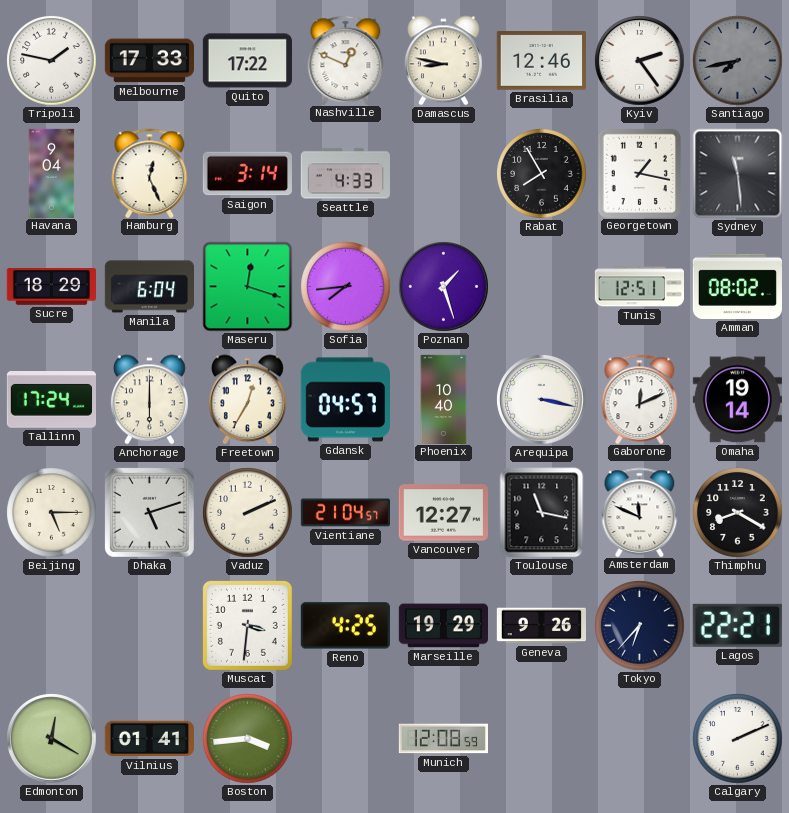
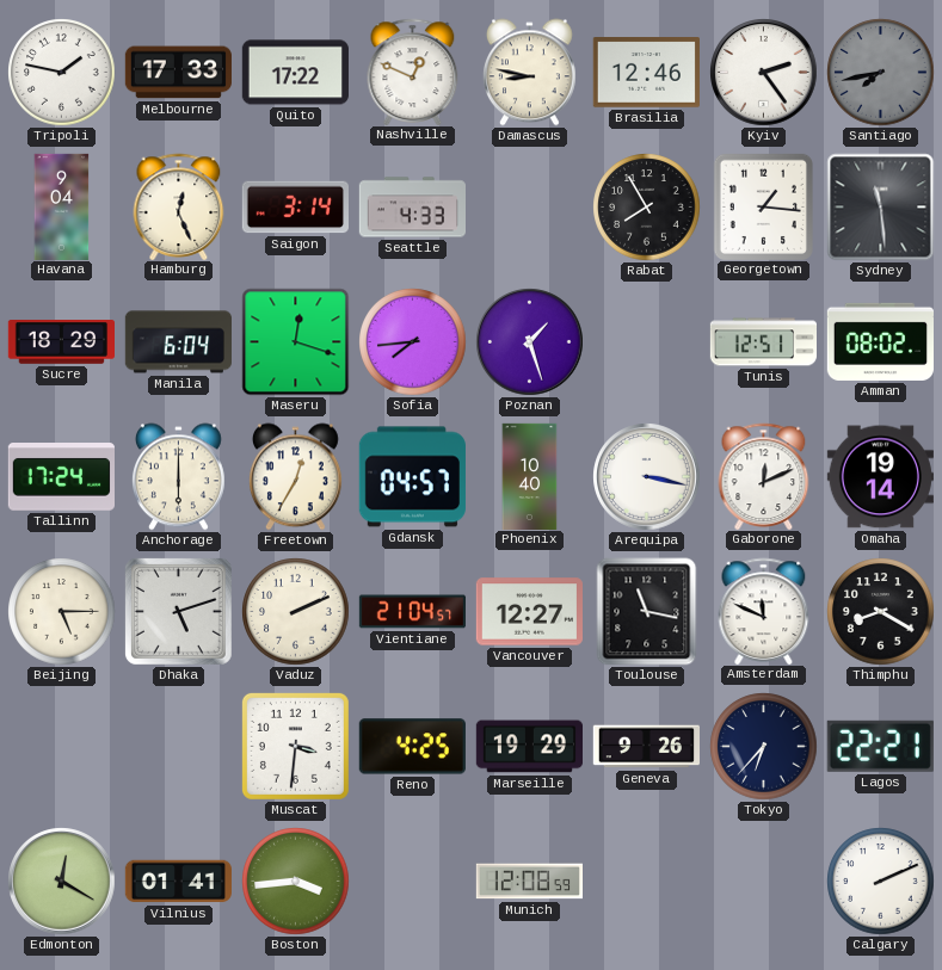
Georgetown: 1:17 -> 1:16 (763, 206)
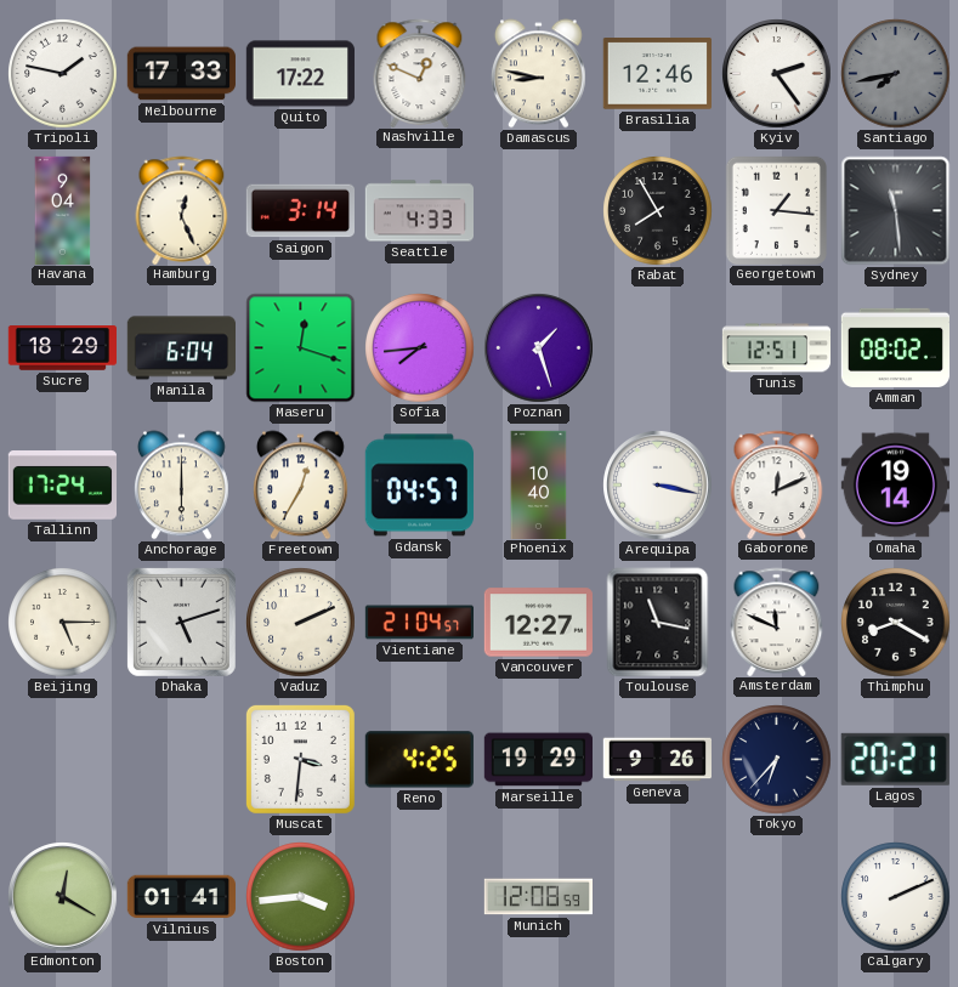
Lagos: 22:21 -> 20:21 (895, 759)
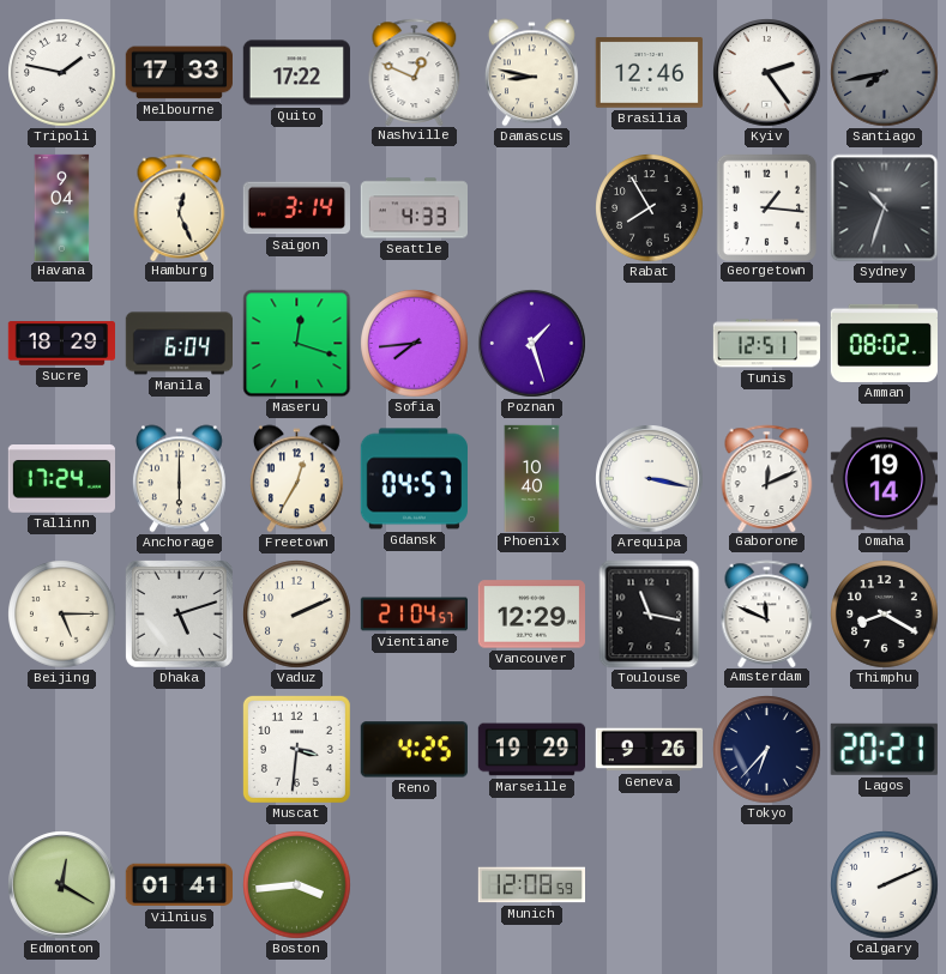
Sydney: 11:29 -> 10:33 (885, 208)
Vancouver: 12:27 -> 12:29 (531, 615)
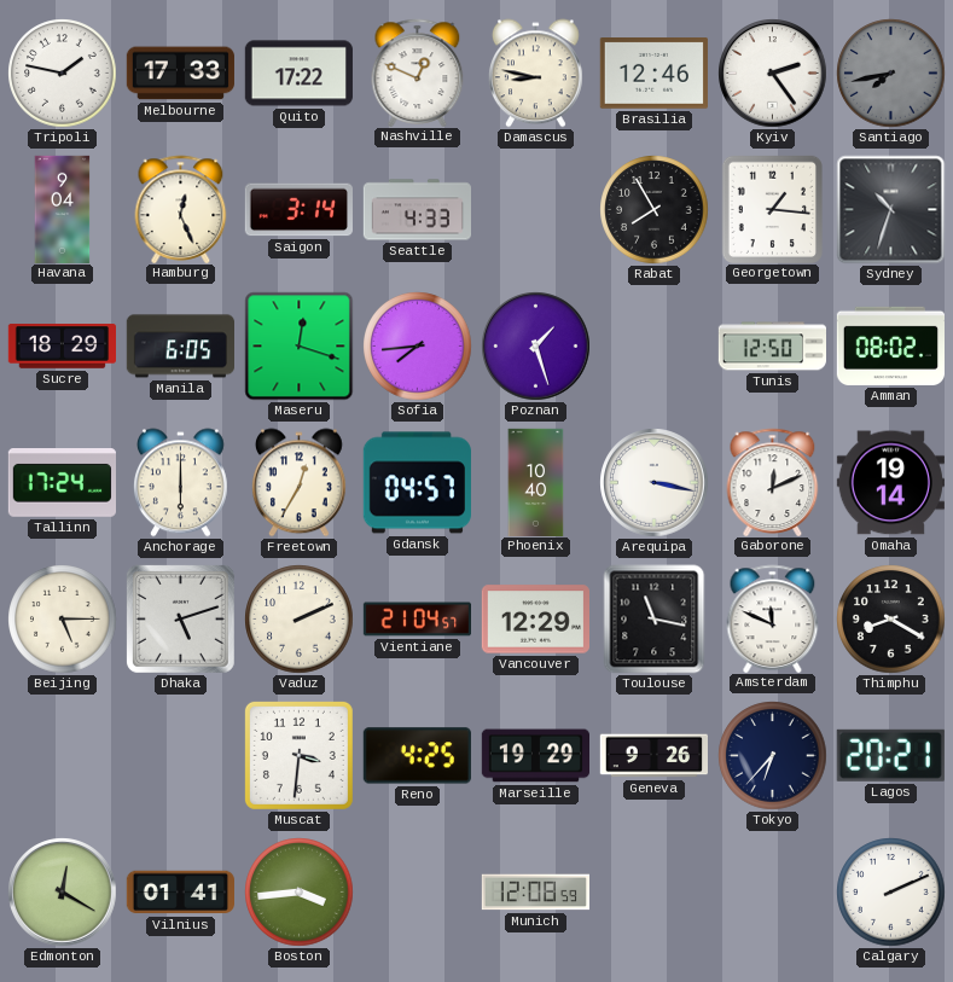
Manila: 6:04 -> 6:05 (180, 347)
Tunis: 12:51 -> 12:50 (772, 347)
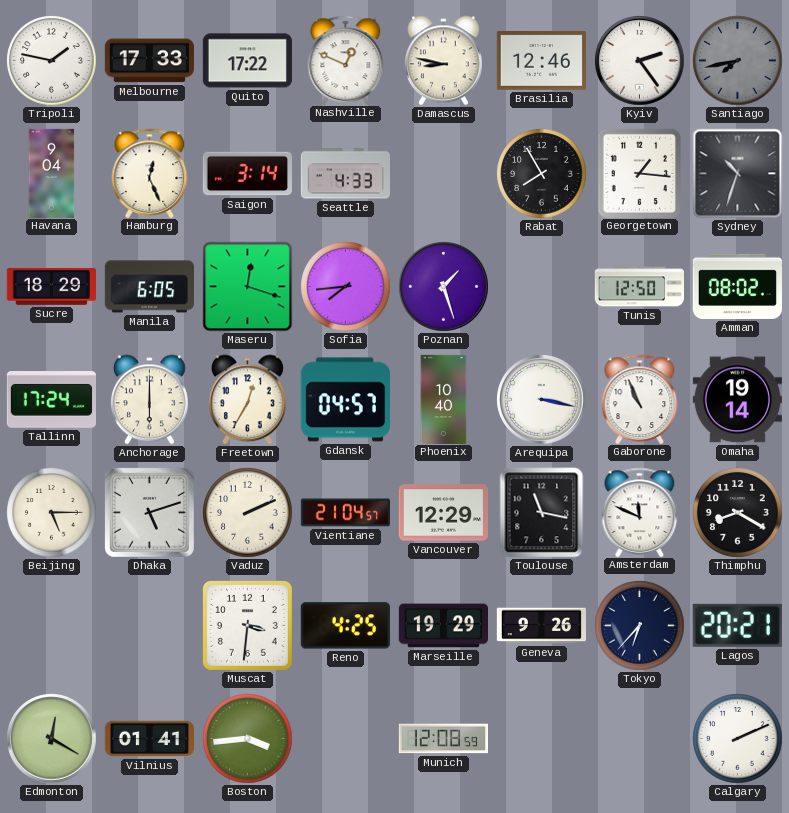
Gaborone: 12:11 -> 10:56 (640, 399)
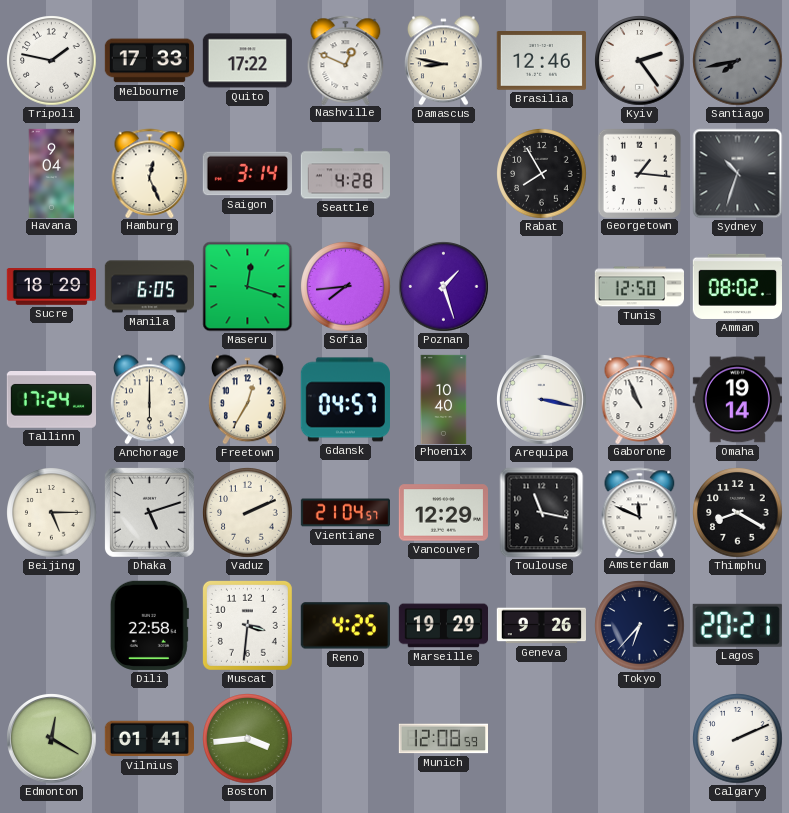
Seattle: 4:33 -> 4:28 (345, 174)
Dili: none -> 22:58 (149, 625)
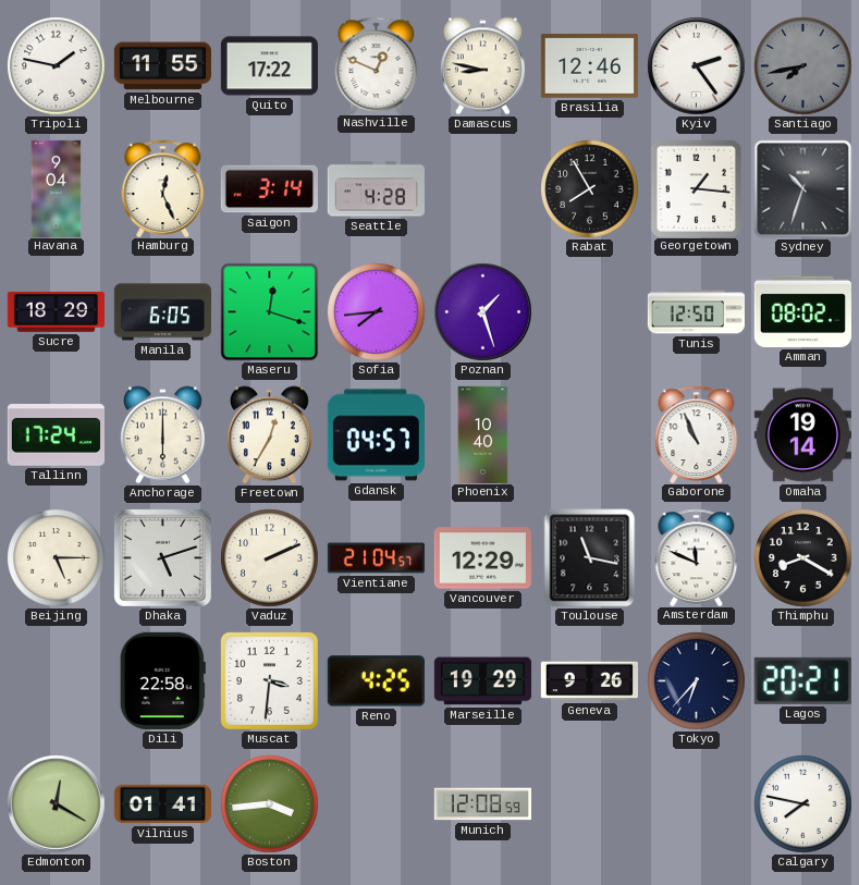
Melbourne: 17:33 -> 11:55 (162, 66)
Arequipa: 3:17 -> none (542, 400)
Calgary: 2:11 -> 7:47 (803, 804)
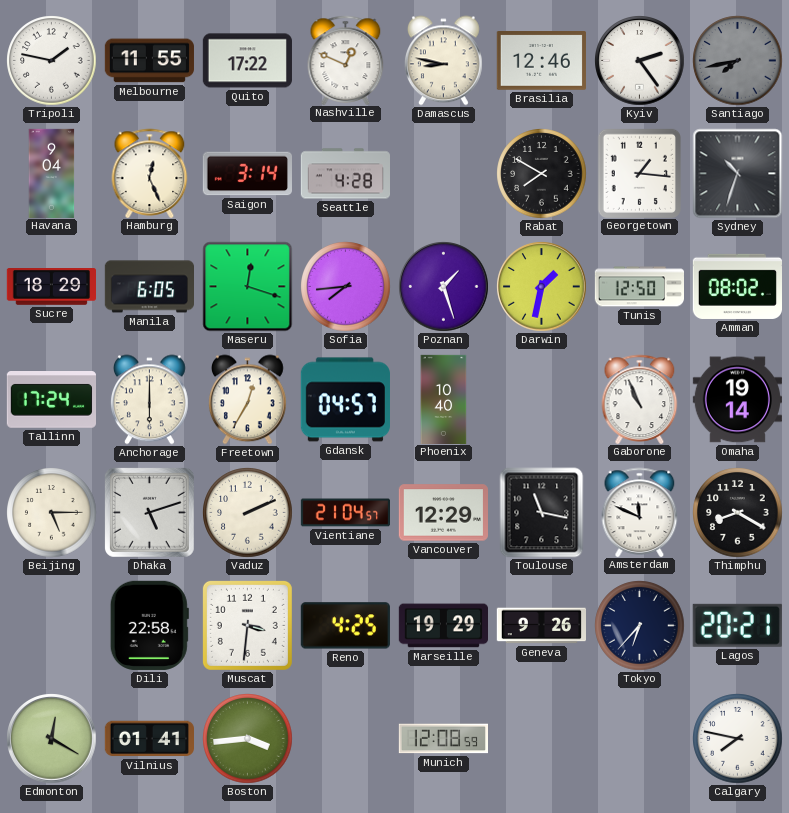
Rabat: 7:55 -> 7:50 (542, 174)
Darwin: none -> 1:32 (542, 287)
